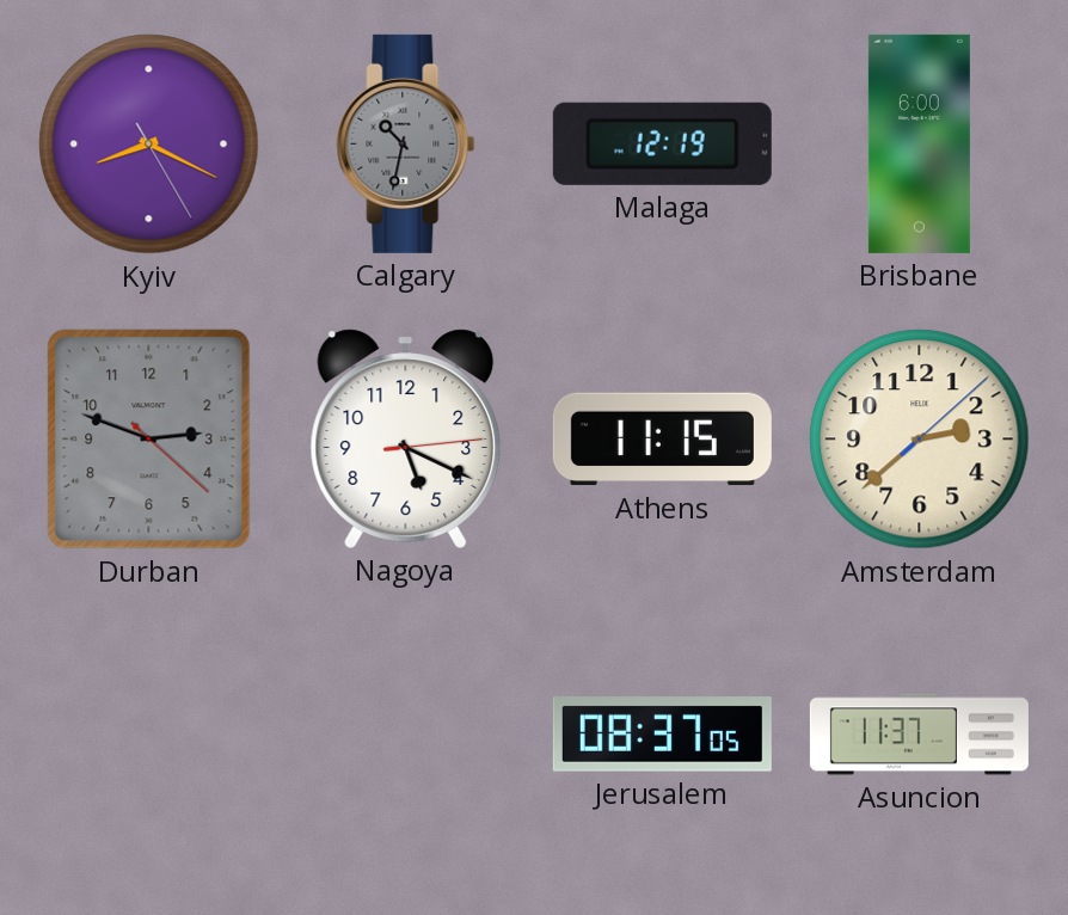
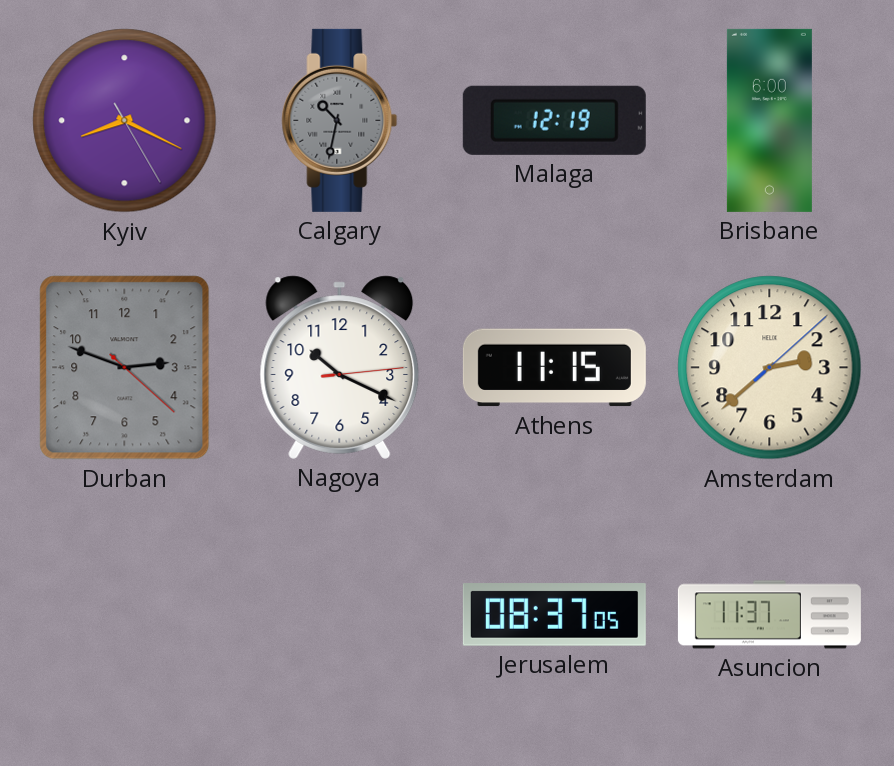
Nagoya: 5:19 -> 10:19 (340, 367)
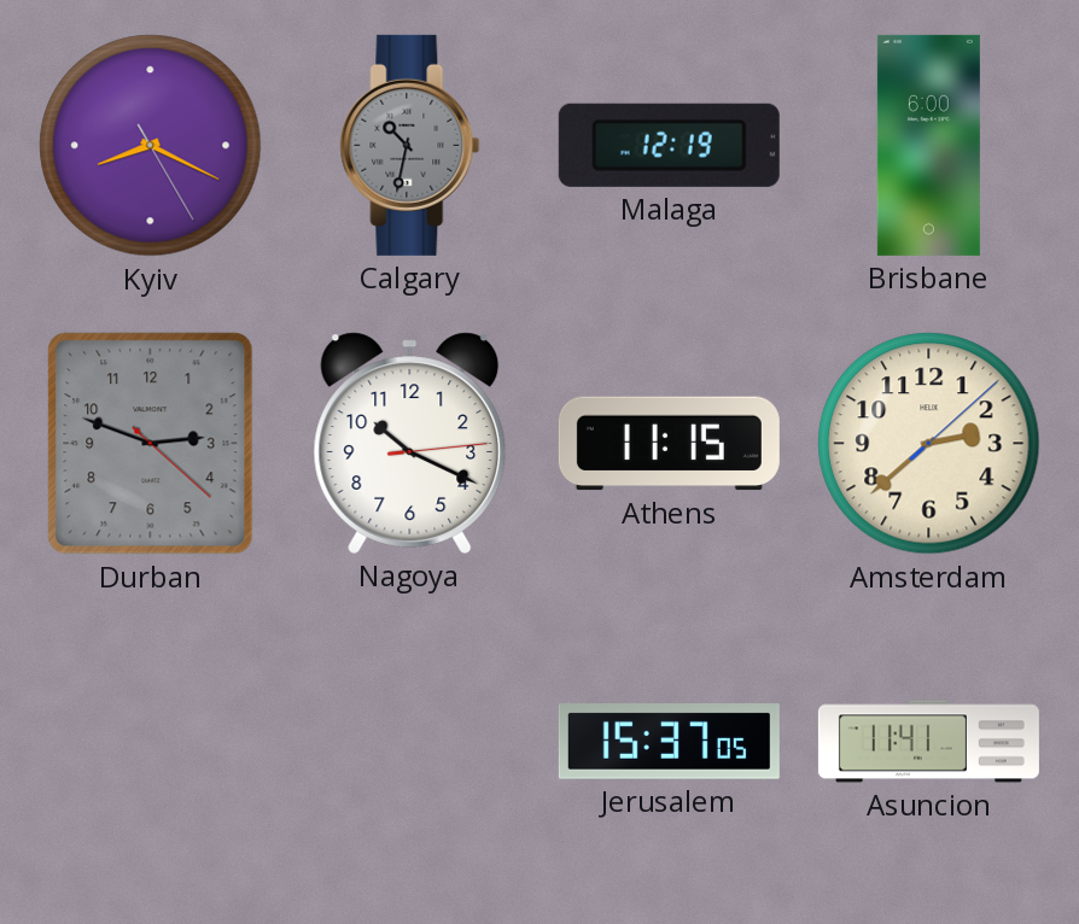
Jerusalem: 08:37 -> 15:37 (669, 742)
Asuncion: 11:37 -> 11:41 (928, 742)
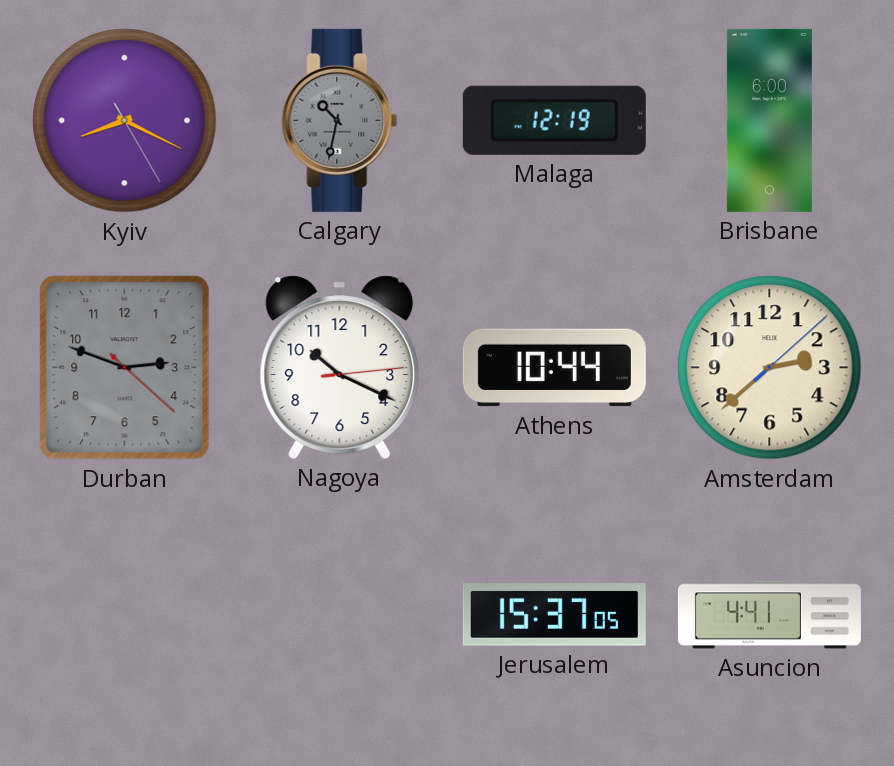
Athens: 11:15 -> 10:44 (554, 368)
Asuncion: 11:41 -> 4:41 (769, 615)
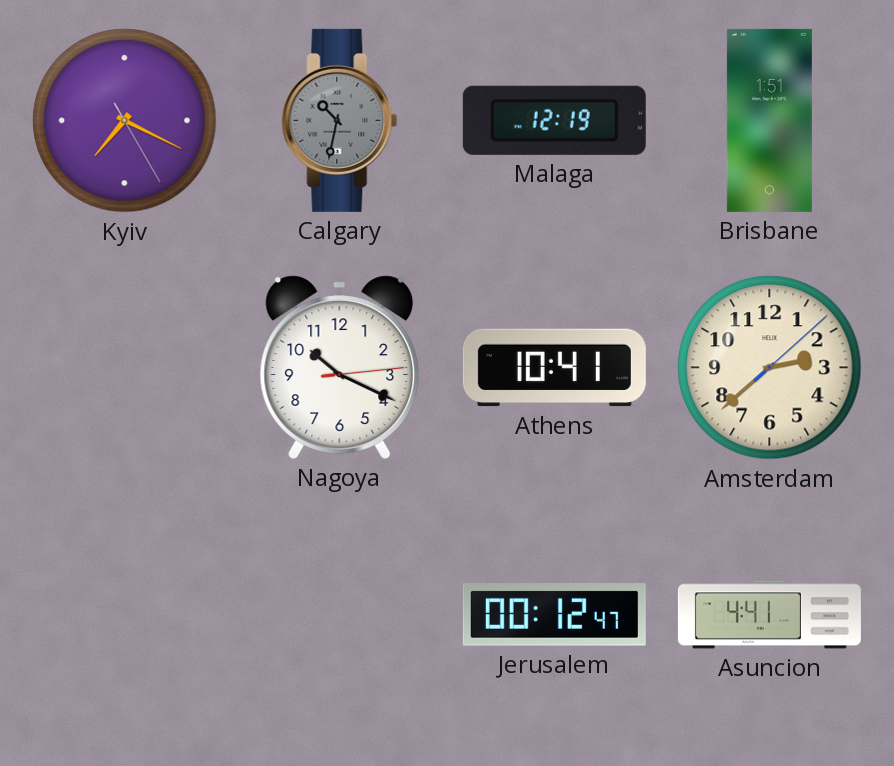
Kyiv: 8:19 -> 7:19 (125, 121)
Brisbane: 6:00 -> 1:51 (769, 120)
Durban: 2:48 -> none (125, 368)
Athens: 10:44 -> 10:41 (554, 368)
Jerusalem: 15:37 -> 00:12 (554, 615)
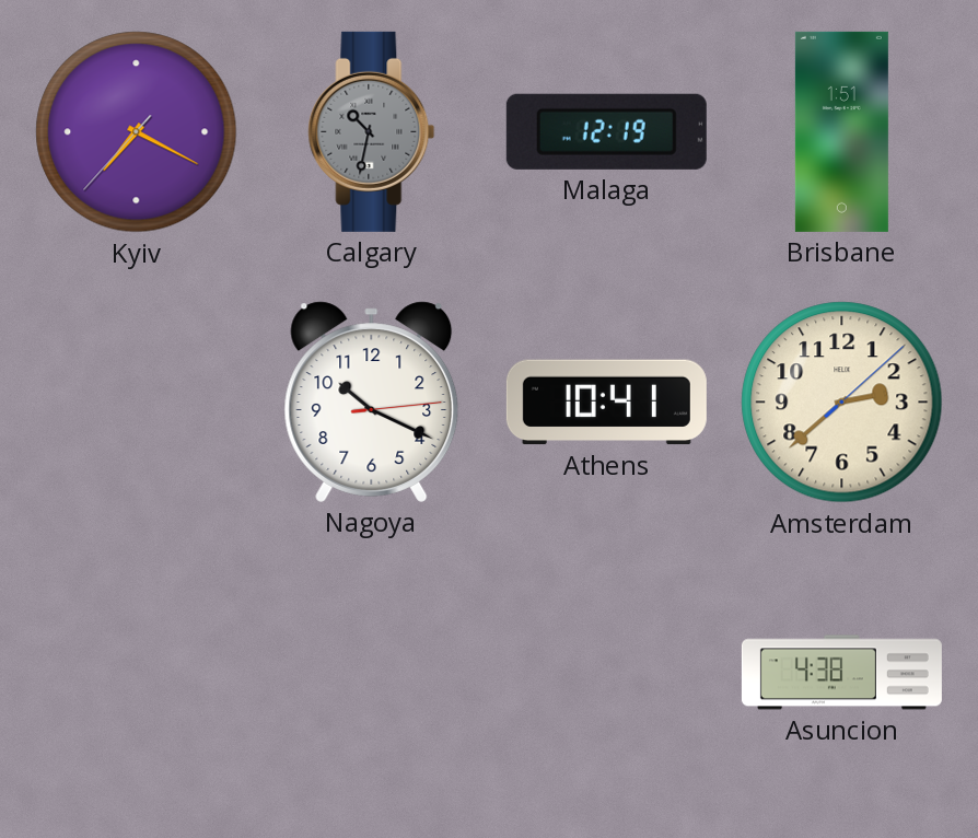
Kyiv: 7:19:25 -> 7:19:37 (137, 132)
Jerusalem: 00:12 -> none (554, 615)
Asuncion: 4:41 -> 4:38 (841, 673)
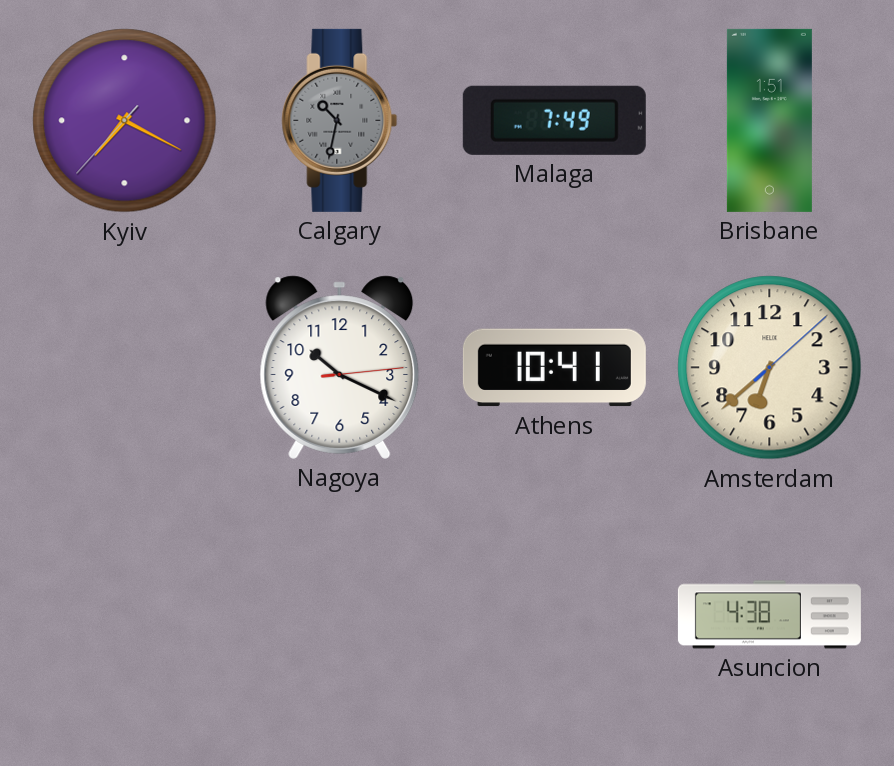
Malaga: 12:19 -> 7:49 (554, 120)
Amsterdam: 2:38 -> 6:38 (770, 368)
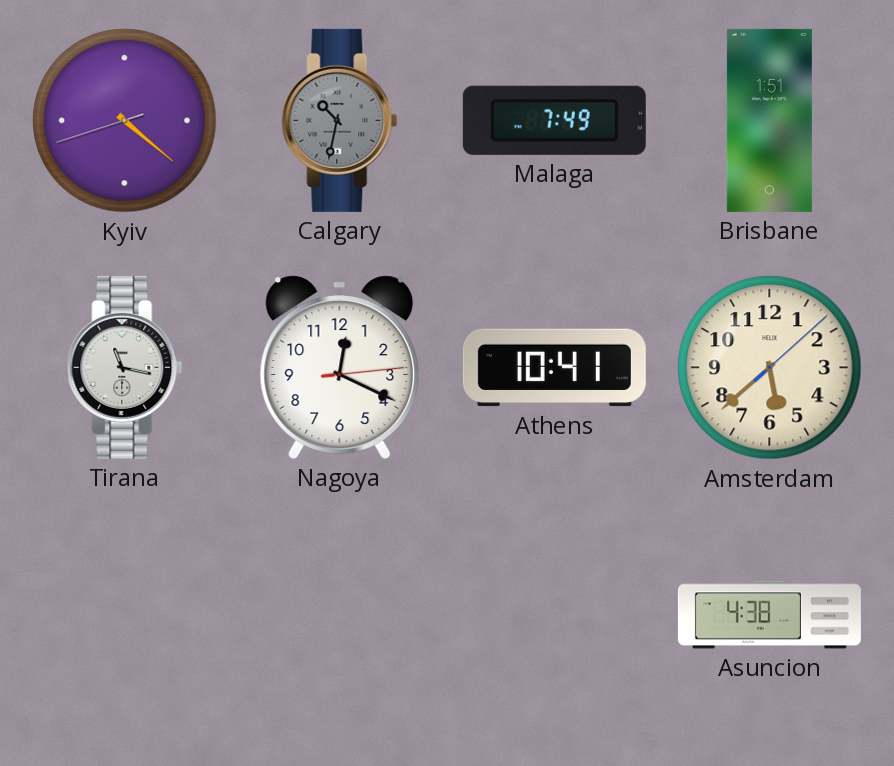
Kyiv: 7:19 -> 4:21 (125, 121)
Tirana: none -> 11:17 (125, 367)
Nagoya: 10:19 -> 12:19 (340, 367)
Amsterdam: 6:38 -> 5:38 (770, 368)
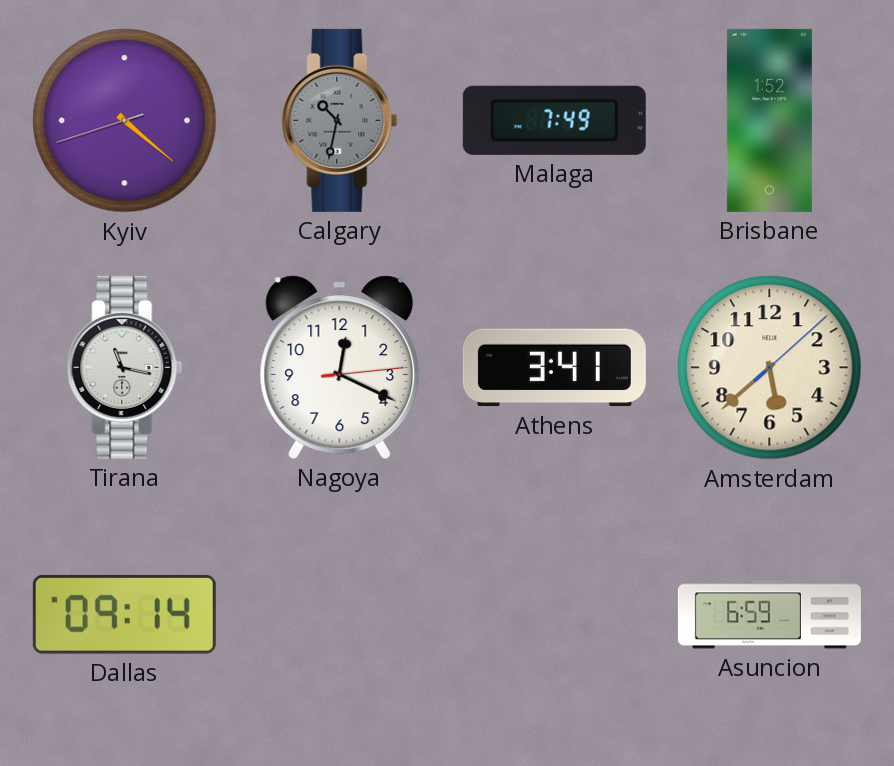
Brisbane: 1:51 -> 1:52 (769, 120)
Athens: 10:41 -> 3:41 (554, 368)
Dallas: none -> 09:14 (124, 614)
Asuncion: 4:38 -> 6:59 (769, 615)
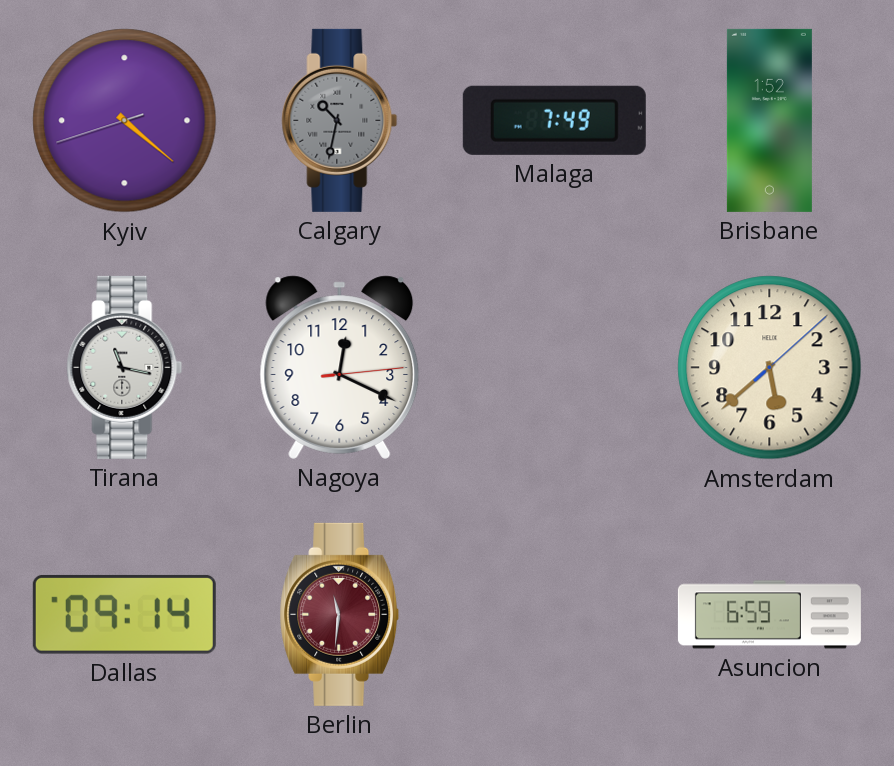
Athens: 3:41 -> none (554, 368)
Berlin: none -> 11:31 (340, 614)
